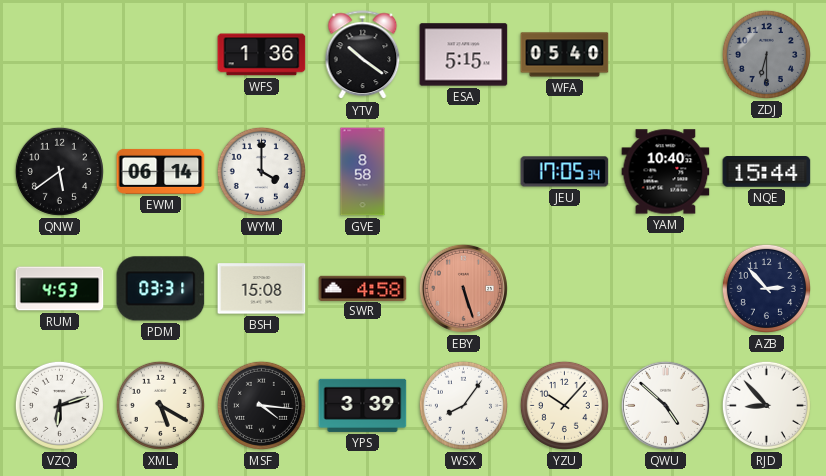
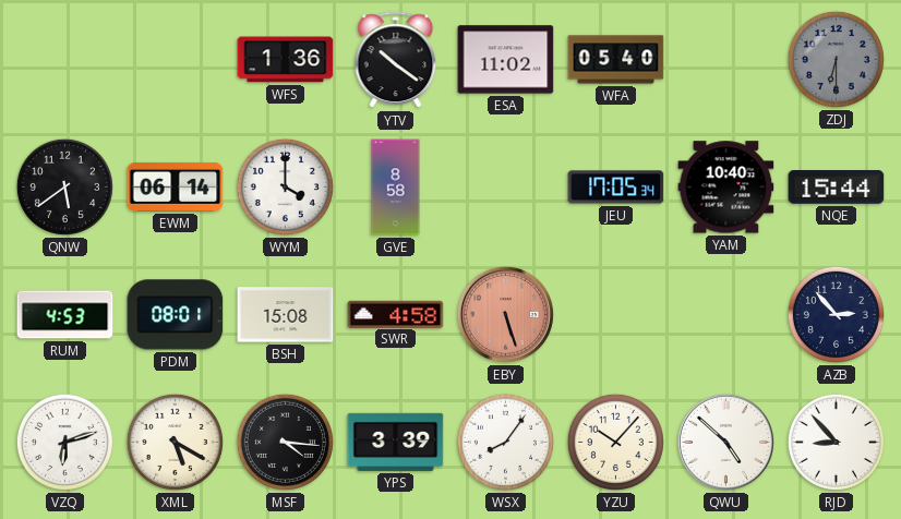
ESA: 5:15 -> 11:02 (506, 60)
PDM: 03:31 -> 08:01 (176, 315)
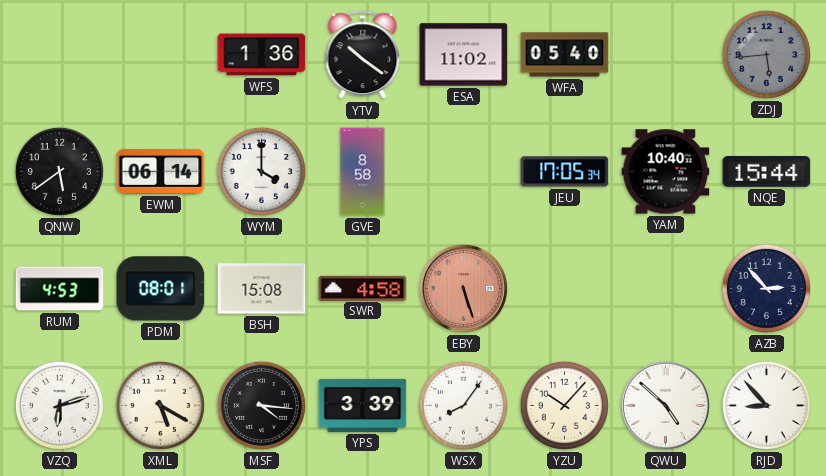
ZDJ: 6:30 -> 5:44 (766, 54)
